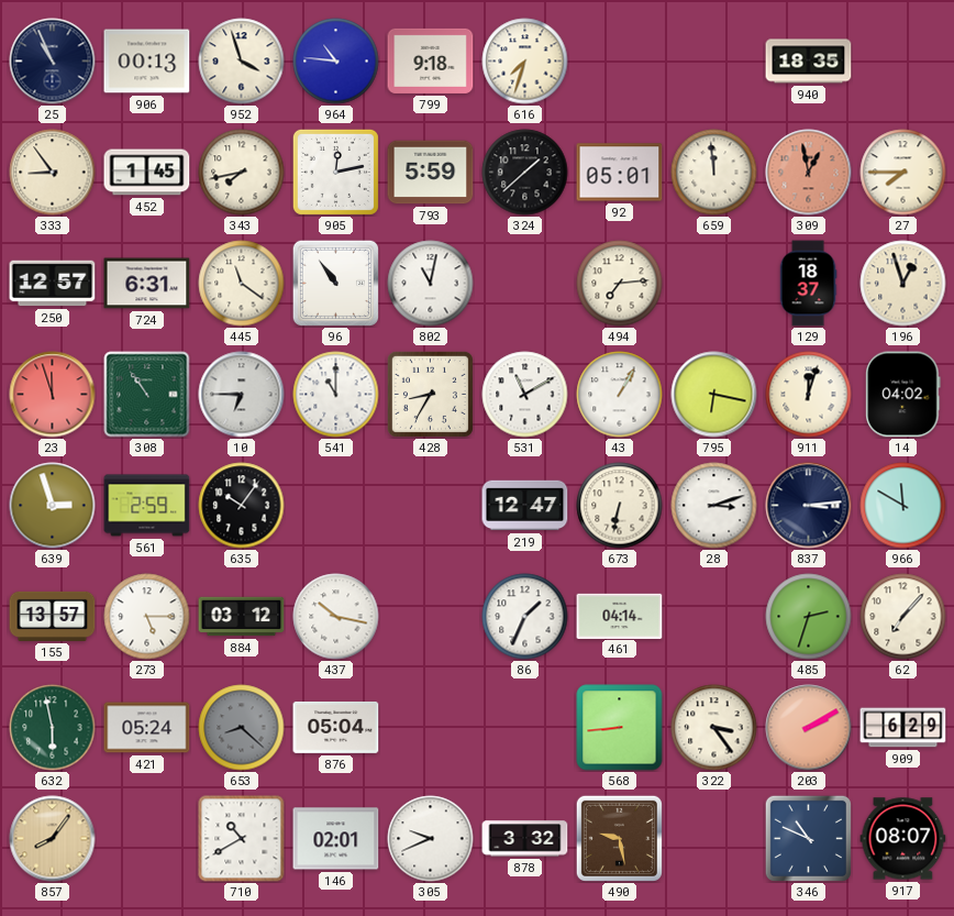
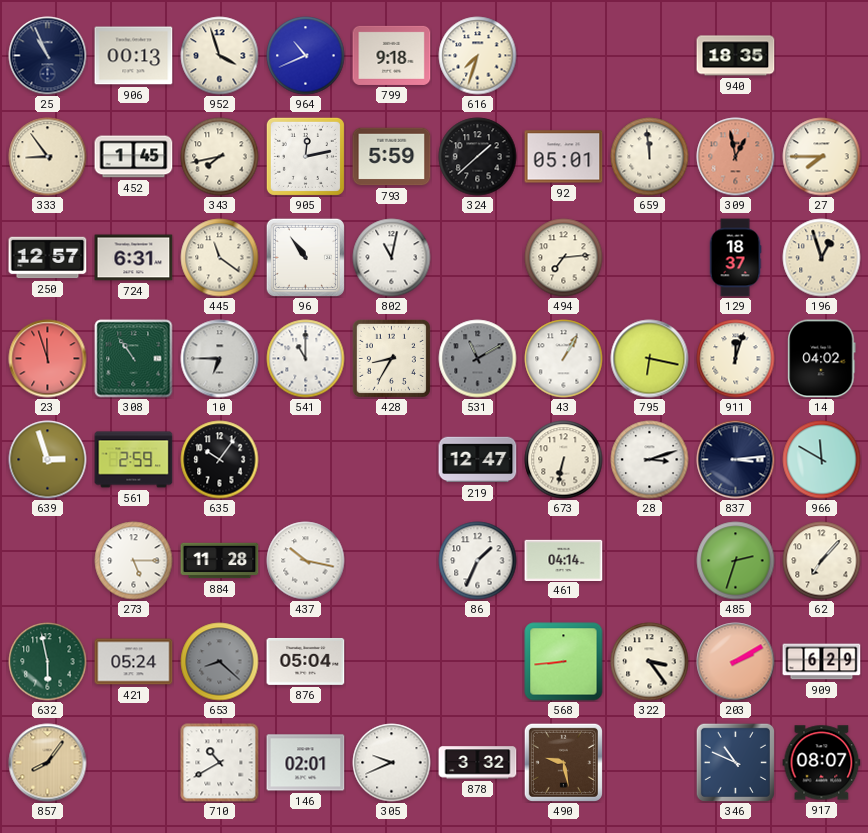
964: 10:46 -> 10:41 (306, 56)
531 dial: white -> grey (478, 359)
155: 13:57 -> none (53, 616)
884: 03:12 -> 11:28 (220, 561)
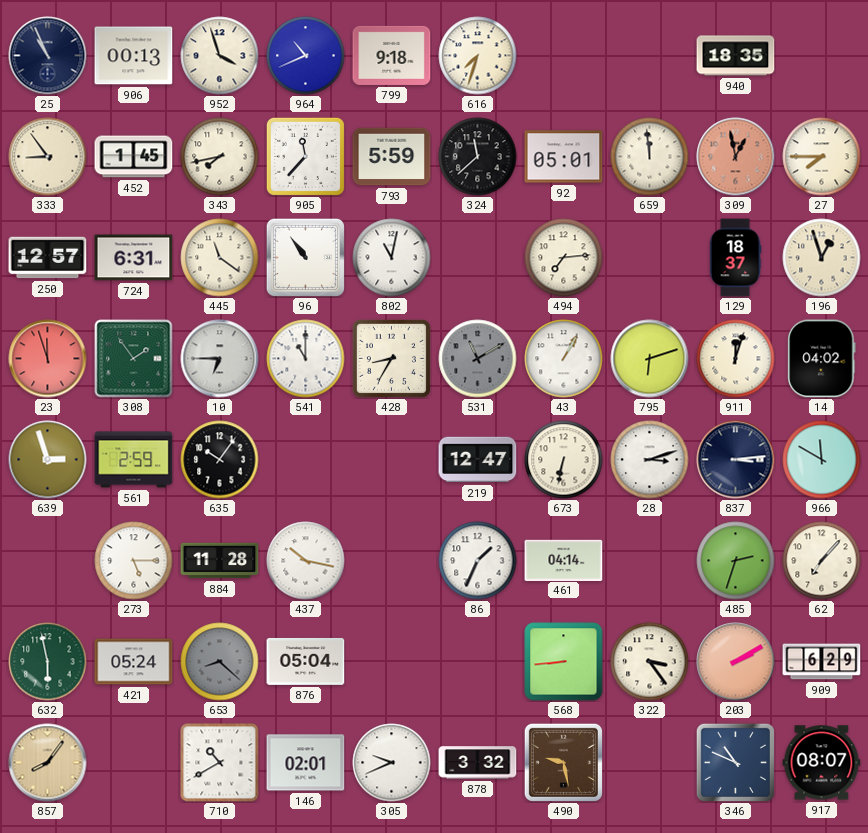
905: 12:13 -> 11:37 (305, 156)
324: 1:38 -> 11:38 (478, 157)
308: 10:54 -> 1:54 (134, 359)
795: 6:17 -> 6:12 (650, 359)
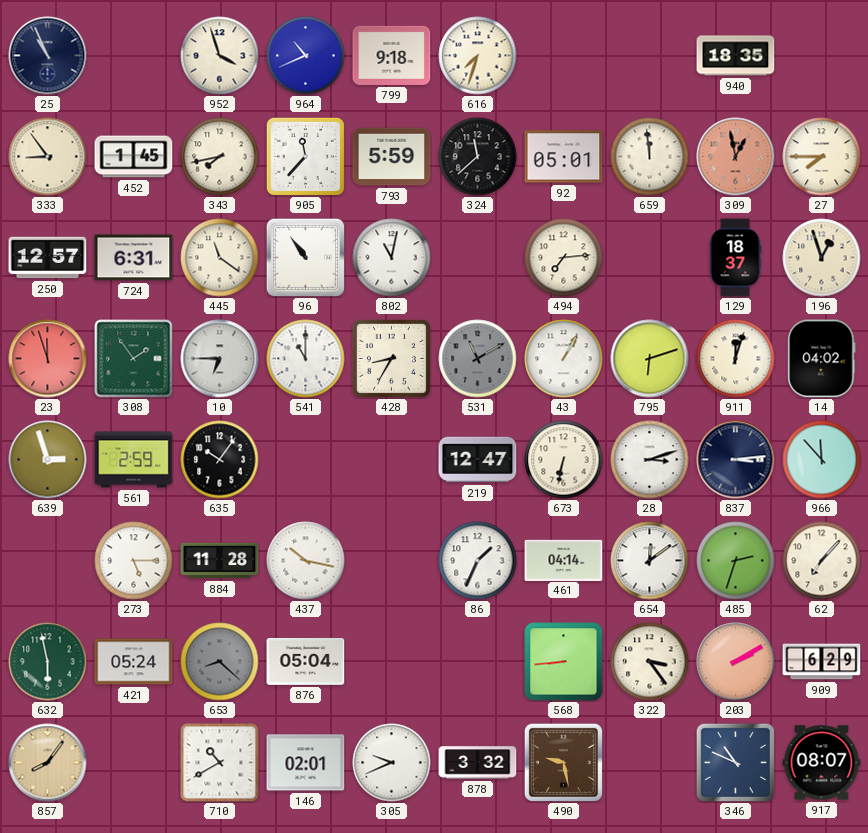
906: 00:13 -> none (134, 56)
966: 11:50 -> 11:53 (822, 460)
654: none -> 12:09 (650, 561)
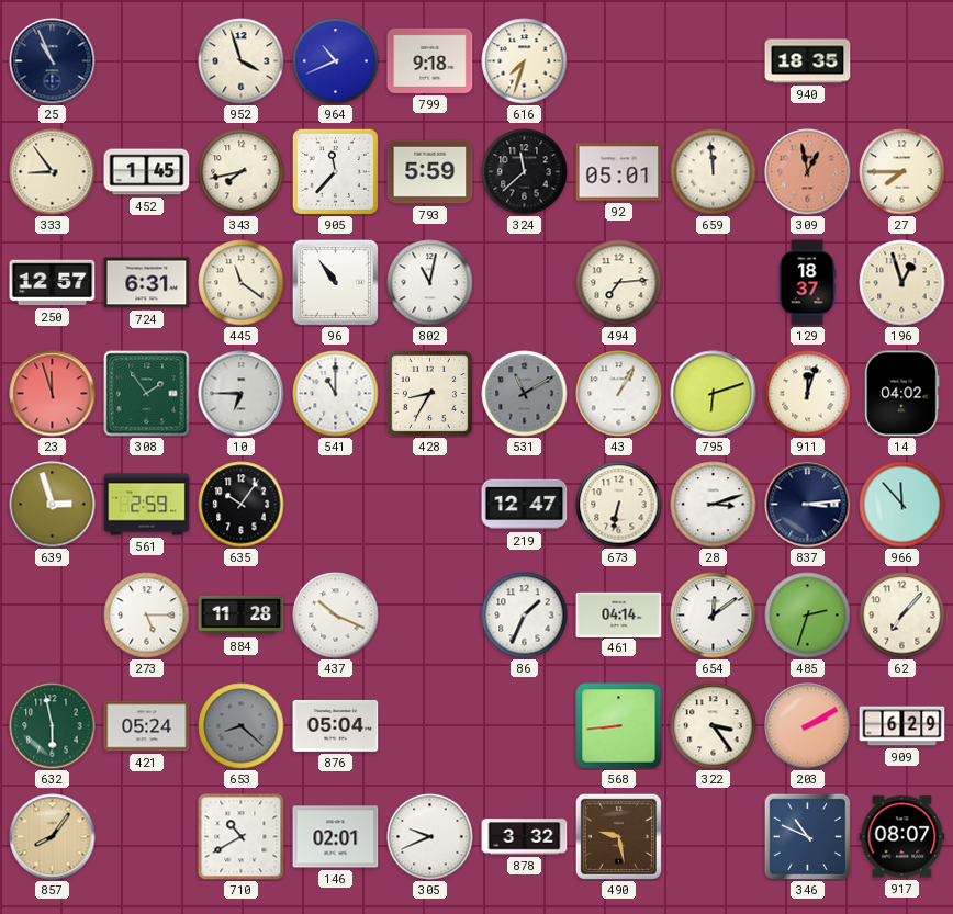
437: 10:17 -> 10:19 (336, 616)
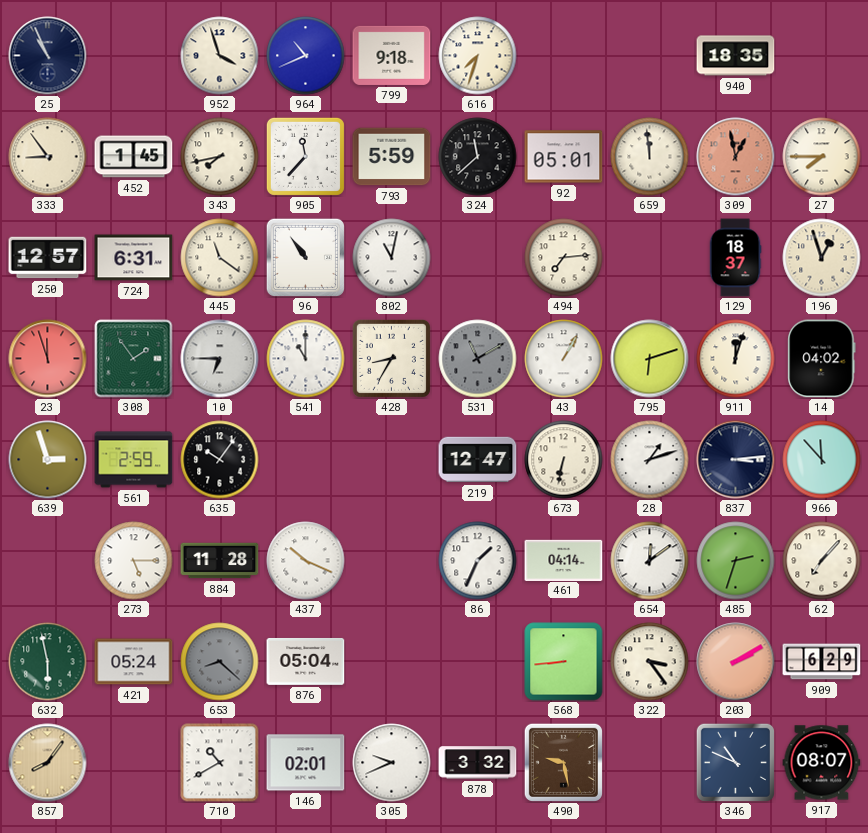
28: 3:12 -> 1:12 (650, 460)
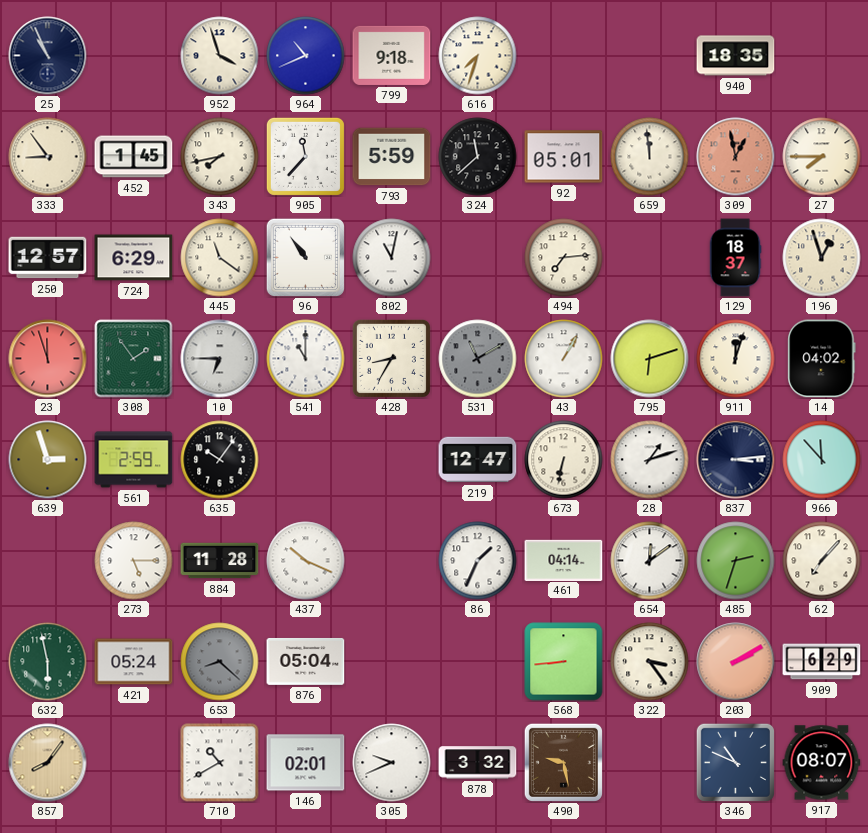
724: 6:31 -> 6:29 (134, 258)
